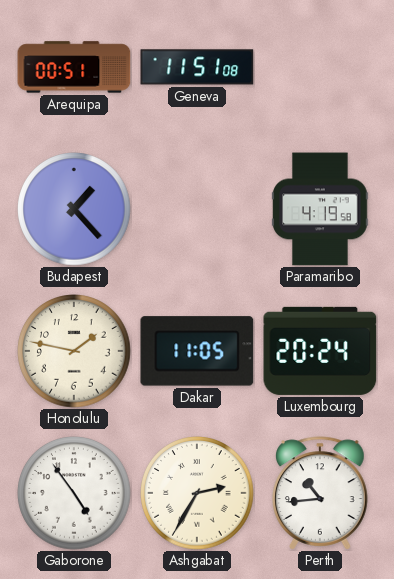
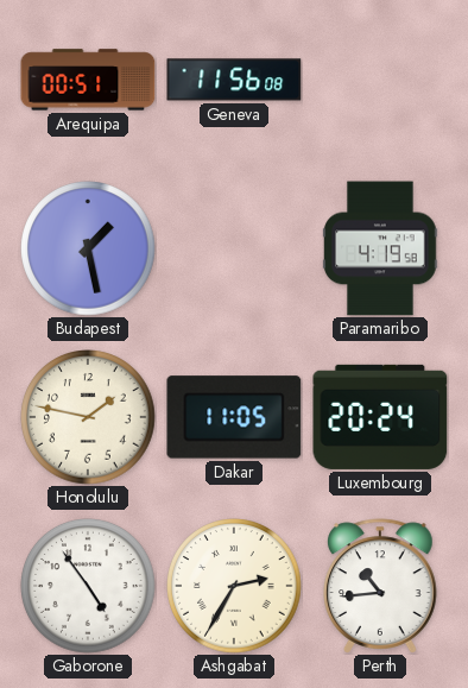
Geneva: 11:51 -> 11:56 (234, 80)
Budapest: 1:23 -> 1:28 (88, 248)
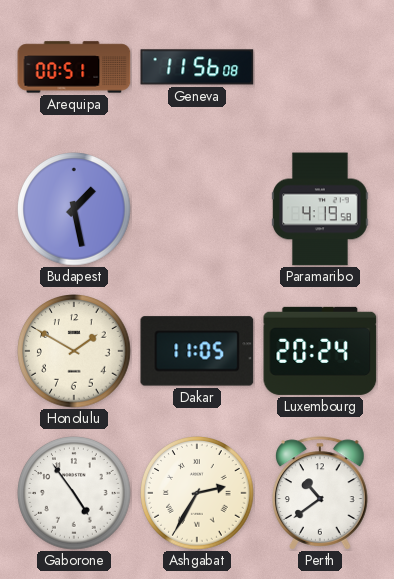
Honolulu: 1:47 -> 1:50 (74, 351)
Perth: 10:44 -> 10:39 (320, 493)
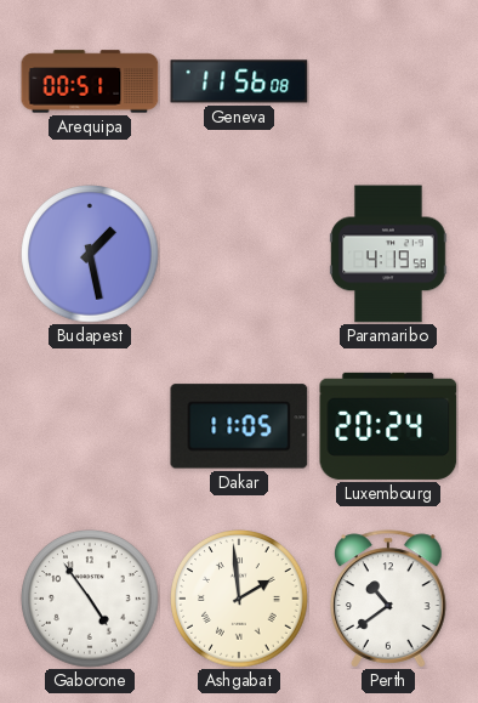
Honolulu: 1:50 -> none (74, 351)
Ashgabat: 2:35 -> 1:59 (239, 599)
